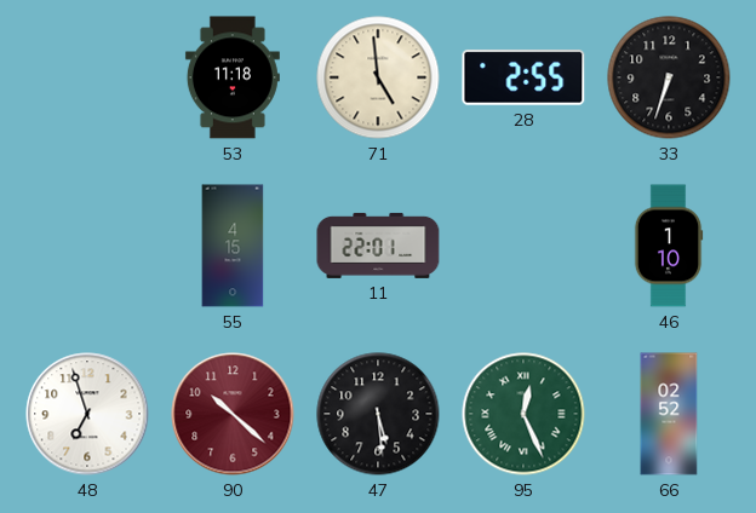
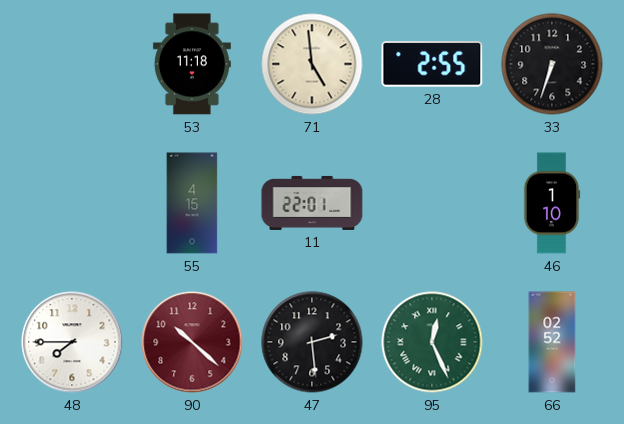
48: 6:57 -> 7:45 (72, 342)
47: 5:29 -> 2:29 (312, 342)
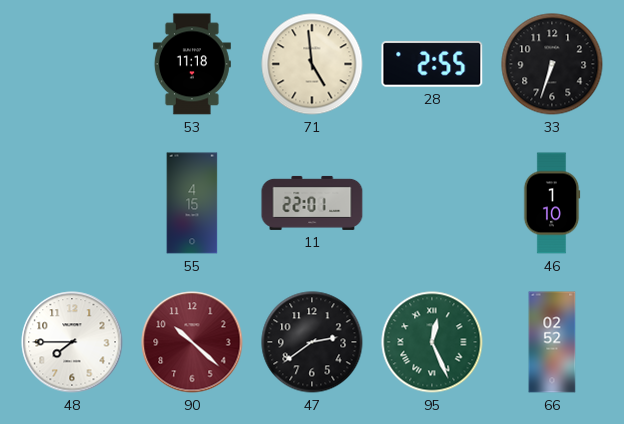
47: 2:29 -> 2:39 (312, 342)
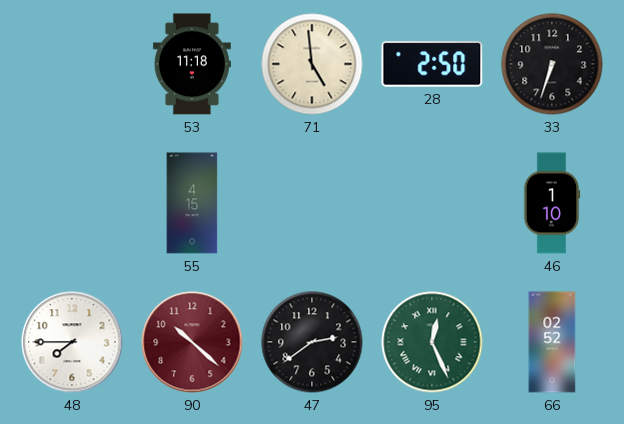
28: 2:55 -> 2:50 (432, 64)
11: 22:01 -> none (312, 203)
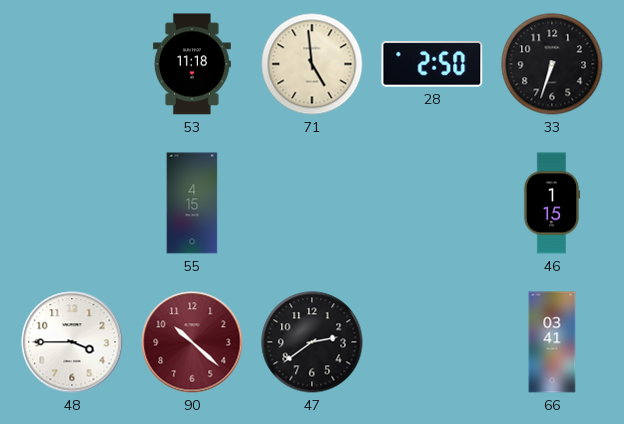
46: 1:10 -> 1:15 (552, 203)
48: 7:45 -> 3:45 (72, 342)
95: 12:26 -> none (432, 342)
66: 02:52 -> 03:41 (552, 342)
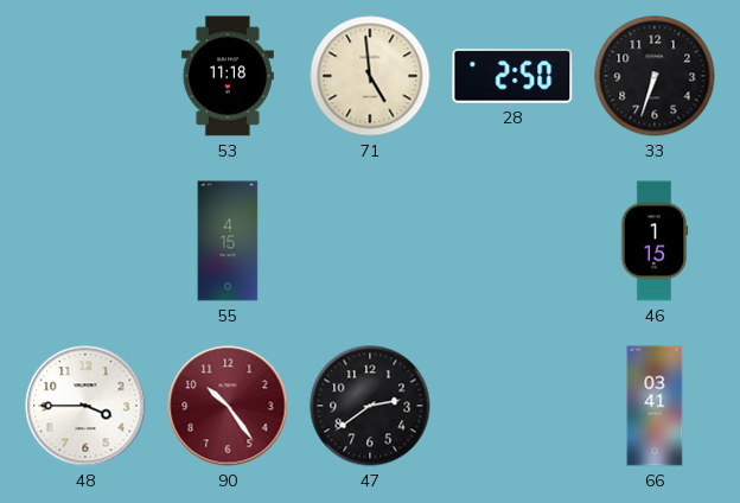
90: 10:22 -> 10:24 (228, 406)
